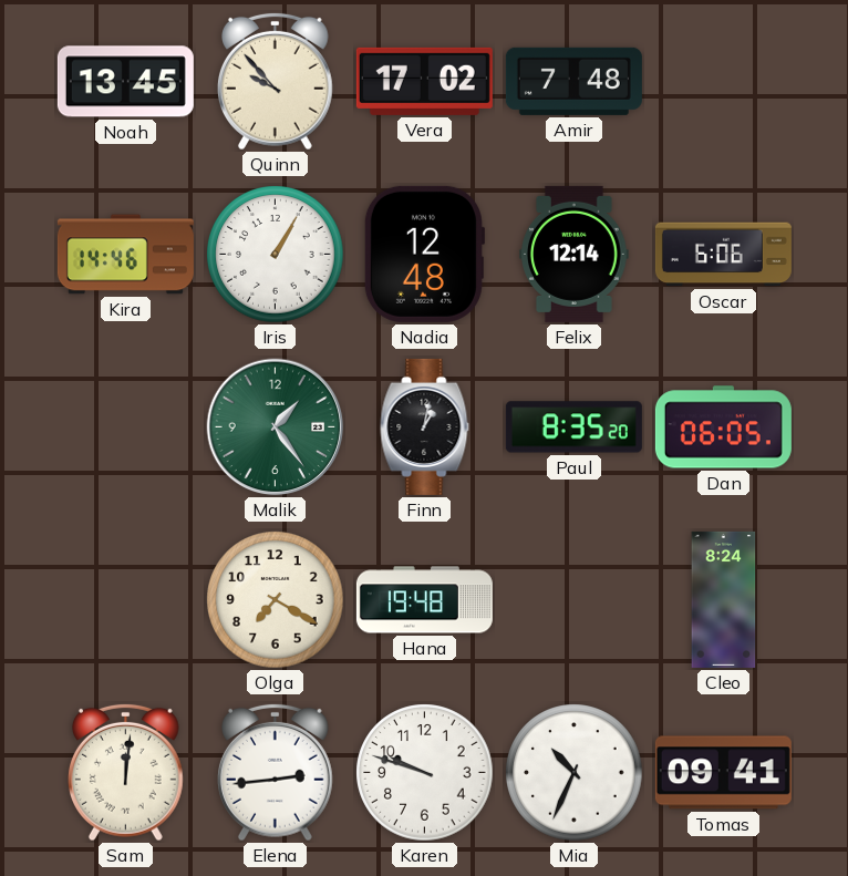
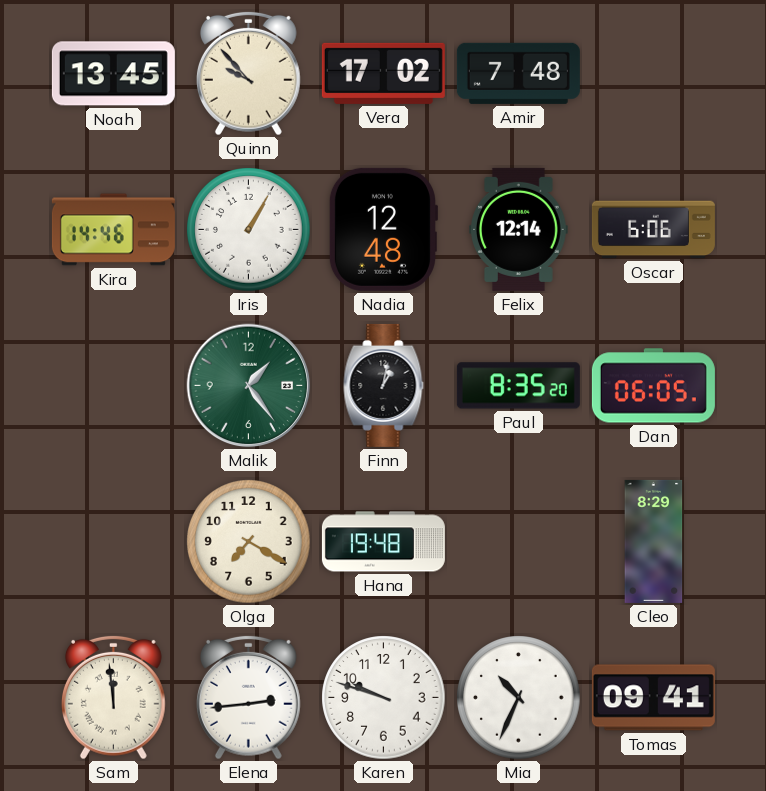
Cleo: 8:24 -> 8:29 (654, 541)
Sam: 12:01 -> 11:59 (113, 697)
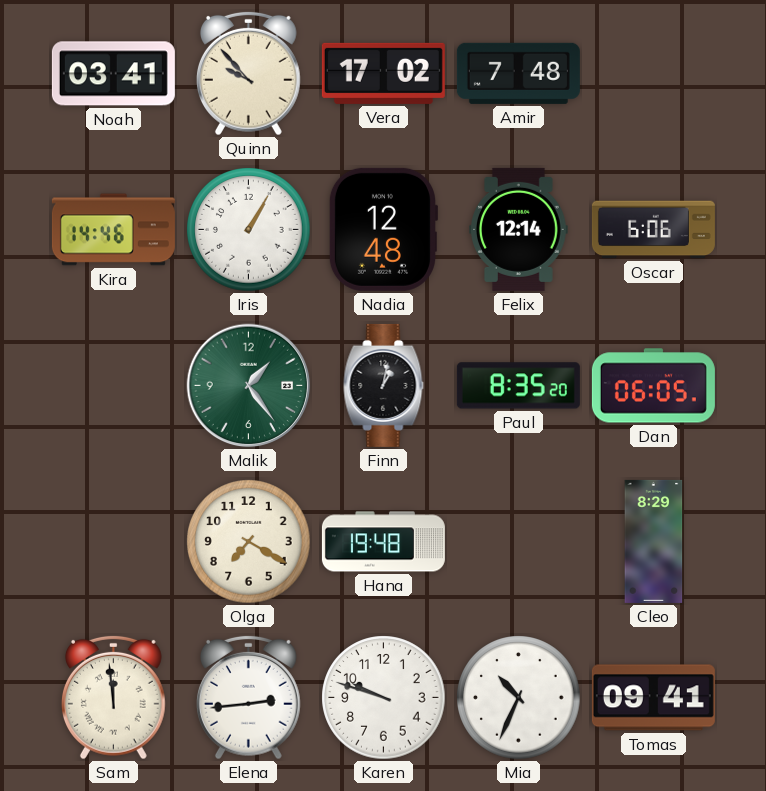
Noah: 13:45 -> 03:41 (113, 74)
